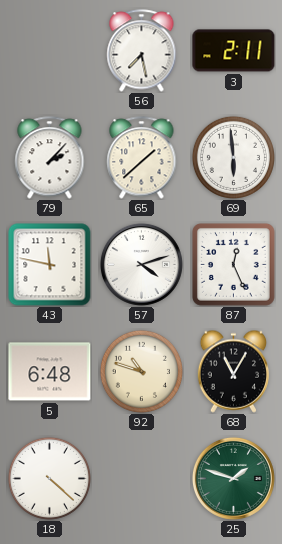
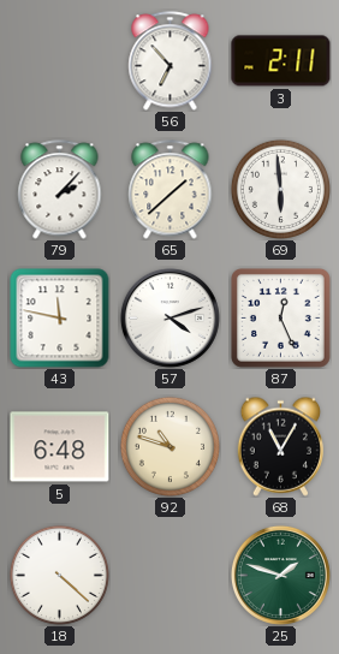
56: 7:28 -> 6:53 (171, 61)
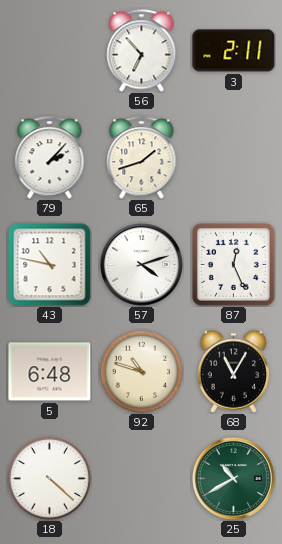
65: 1:38 -> 1:42 (142, 158)
69: 5:59 -> none (280, 189)
43: 11:47 -> 10:47 (50, 265)
25: 1:48 -> 10:40 (233, 478)
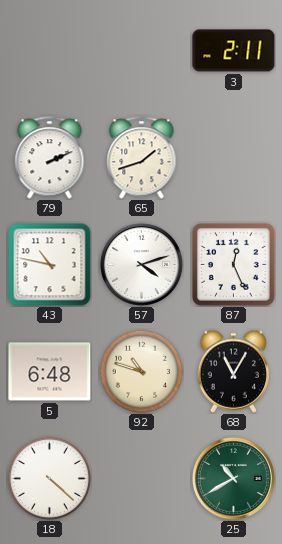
56: 6:53 -> none (142, 51)
79: 2:07 -> 2:11 (50, 158)
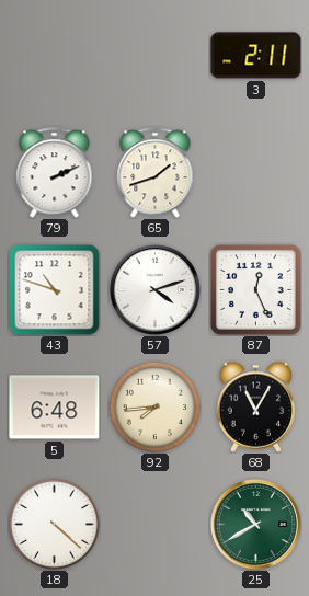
43: 10:47 -> 10:48 (55, 290)
92: 10:48 -> 7:44 (154, 406)
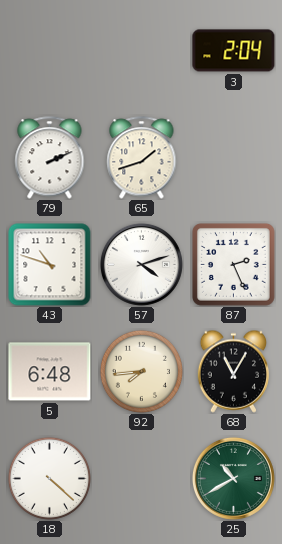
3: 2:11 -> 2:04 (234, 51)
87: 12:26 -> 2:26 (234, 265)
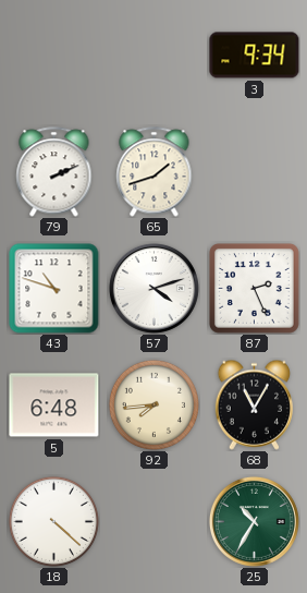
3: 2:04 -> 9:34 (255, 56)
25: 10:40 -> 10:35 (254, 521)
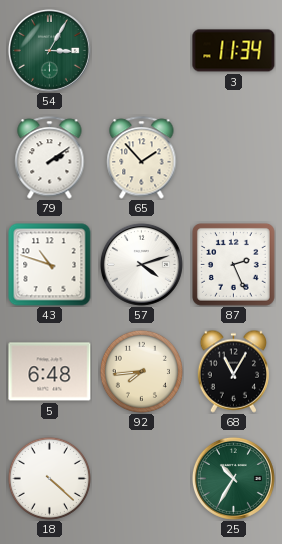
54: none -> 3:05 (49, 50)
3: 9:34 -> 11:34 (234, 51)
79: 2:11 -> 2:09 (50, 158)
65: 1:42 -> 1:53 (142, 158)
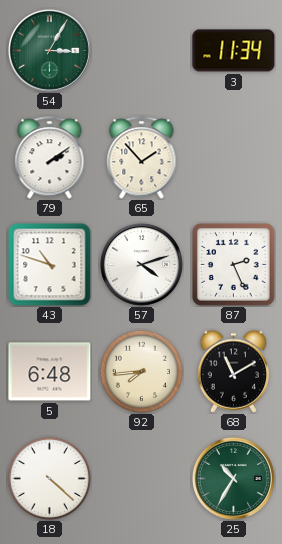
68: 11:05 -> 11:10 (234, 371)
